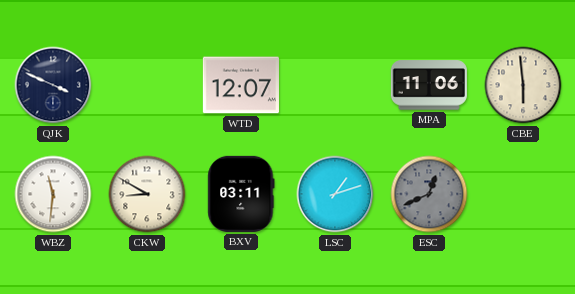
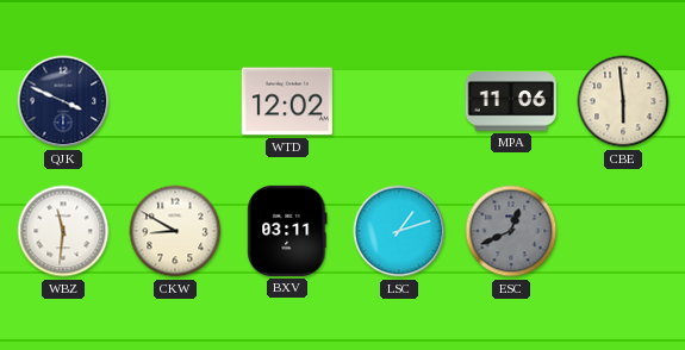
WTD: 12:07 -> 12:02 (287, 101)
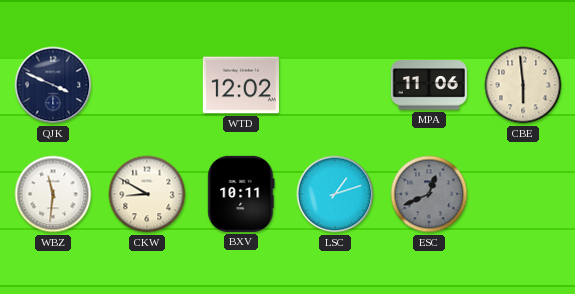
BXV: 03:11 -> 10:11 (241, 194)
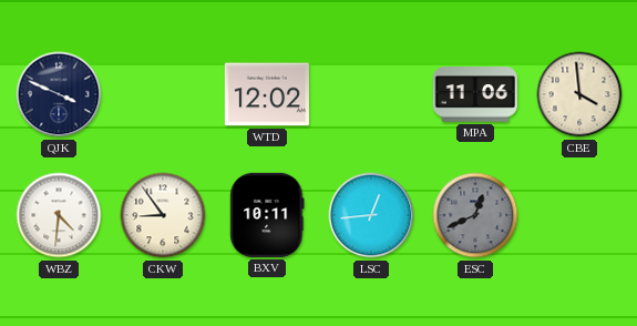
CBE: 5:59 -> 3:59 (579, 94)
WBZ: 11:31 -> 4:31 (59, 215)
CKW: 8:50 -> 8:54 (163, 215)
LSC: 1:12 -> 12:44 (371, 215)
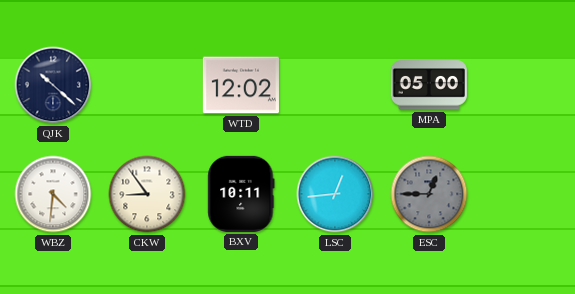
QJK: 3:49 -> 10:22 (53, 85)
MPA: 11:06 -> 05:00 (429, 85)
CBE: 3:59 -> none (579, 94)
ESC: 12:41 -> 12:45 (429, 194)
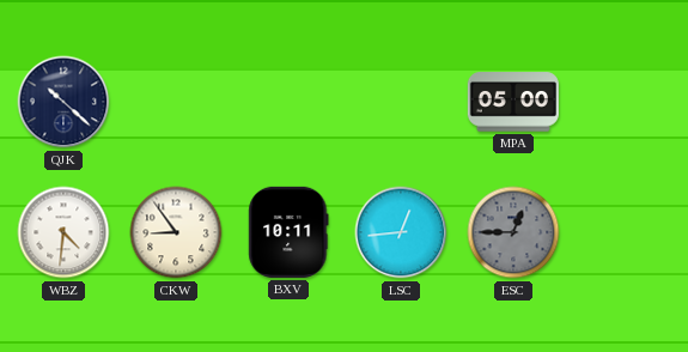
WTD: 12:02 -> none (241, 85)
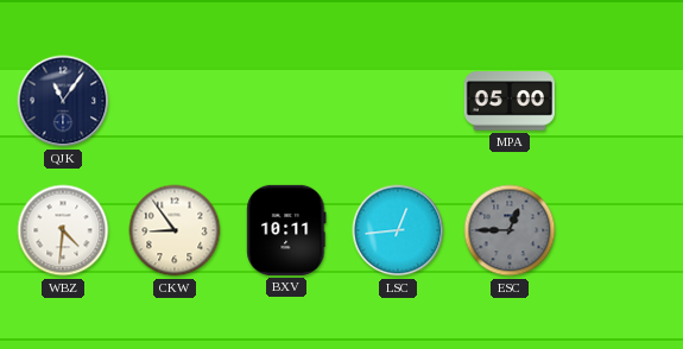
QJK: 10:22 -> 11:06 (63, 101)
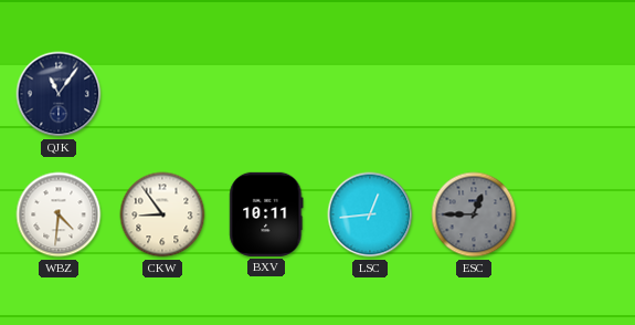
MPA: 05:00 -> none (510, 101)
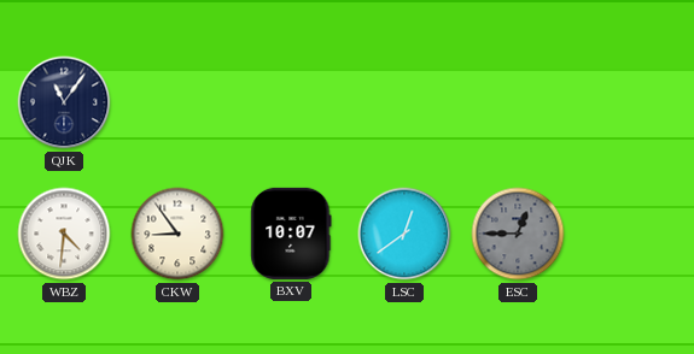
BXV: 10:11 -> 10:07 (291, 234)
LSC: 12:44 -> 12:39 (404, 234)
